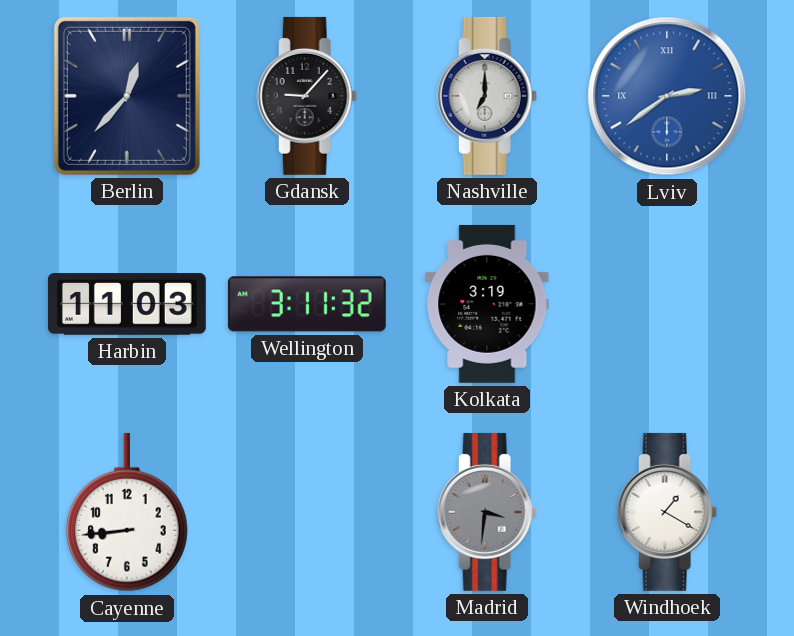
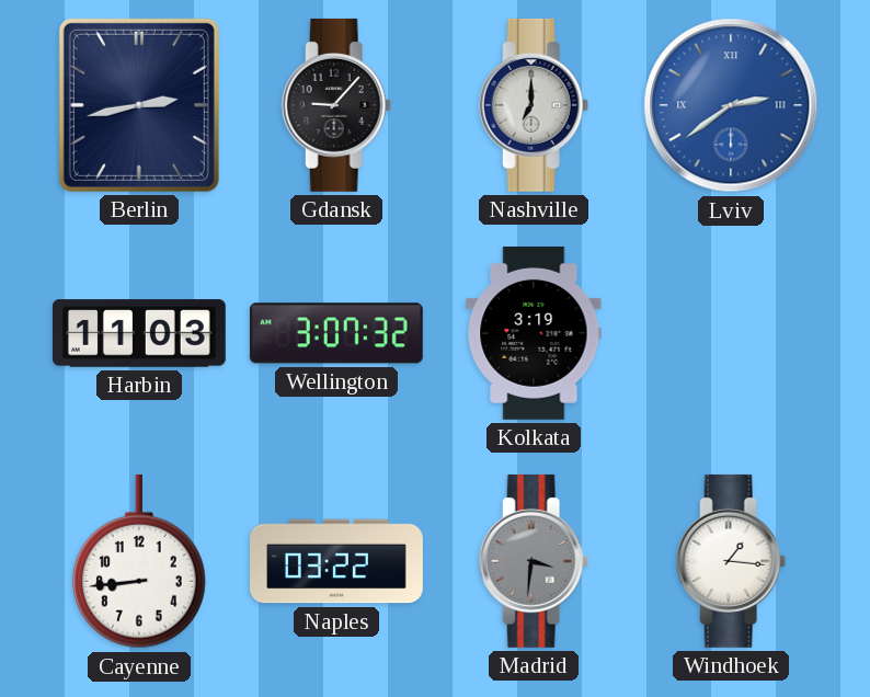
Berlin: 12:37 -> 2:43 (139, 105)
Wellington: 3:11 -> 3:07 (336, 333)
Naples: none -> 03:22 (337, 561)
Windhoek: 1:20 -> 1:16 (731, 561)
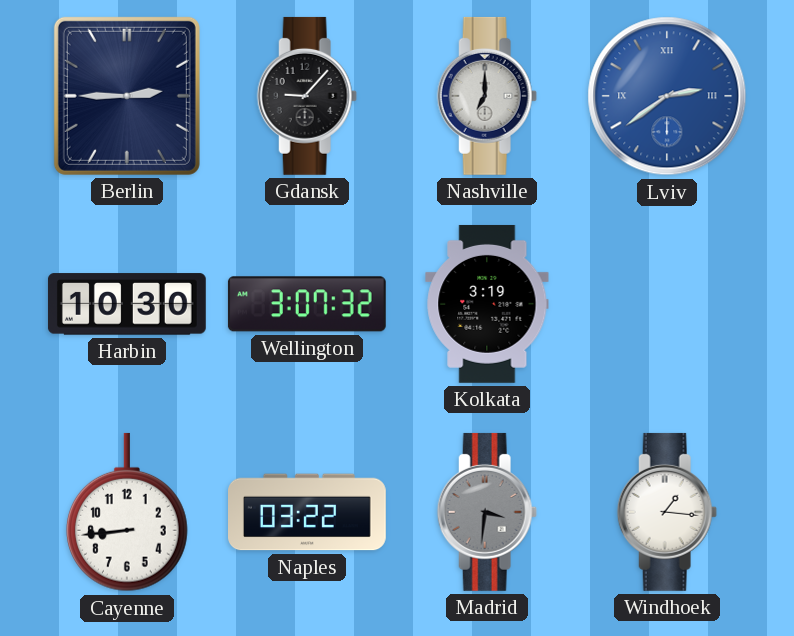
Berlin: 2:43 -> 2:45 (127, 96)
Harbin: 11:03 -> 10:30 (127, 304)
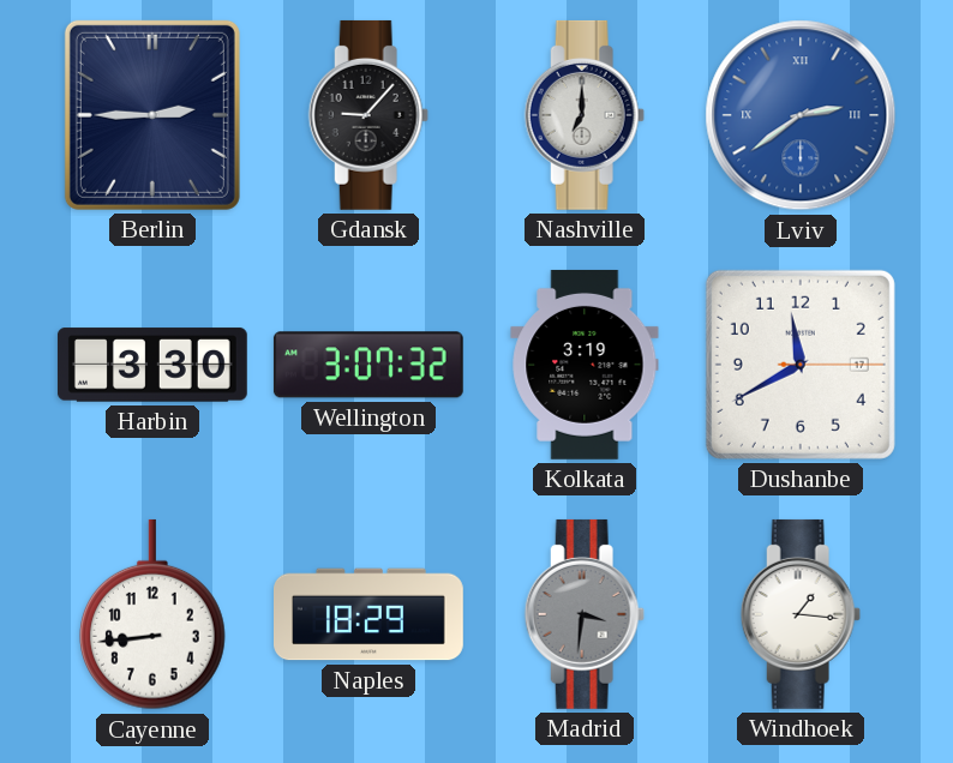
Harbin: 10:30 -> 3:30 (152, 365)
Dushanbe: none -> 11:40 (801, 365)
Naples: 03:22 -> 18:29 (370, 614)
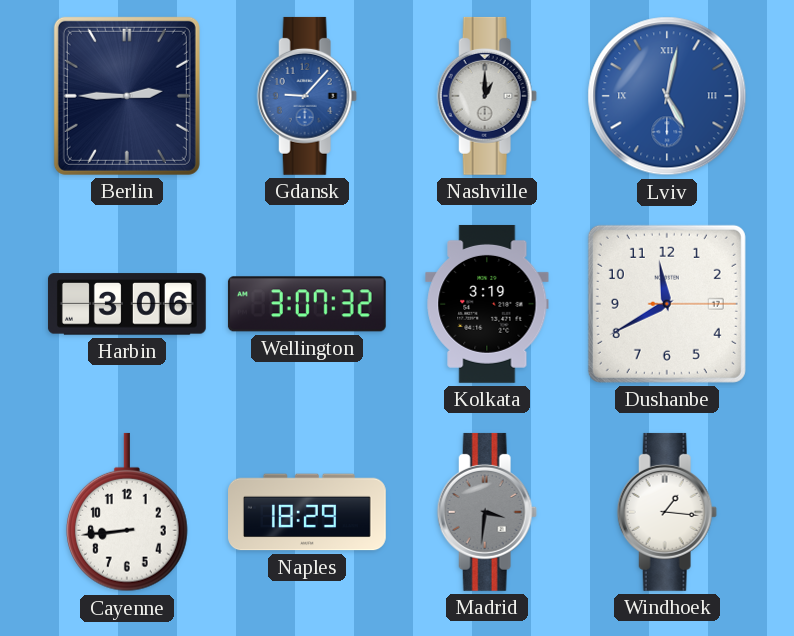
Gdansk dial: black -> blue (307, 96)
Nashville: 7:00 -> 1:00 (487, 96)
Lviv: 2:39 -> 5:02 (667, 96)
Harbin: 3:30 -> 3:06 (127, 304)
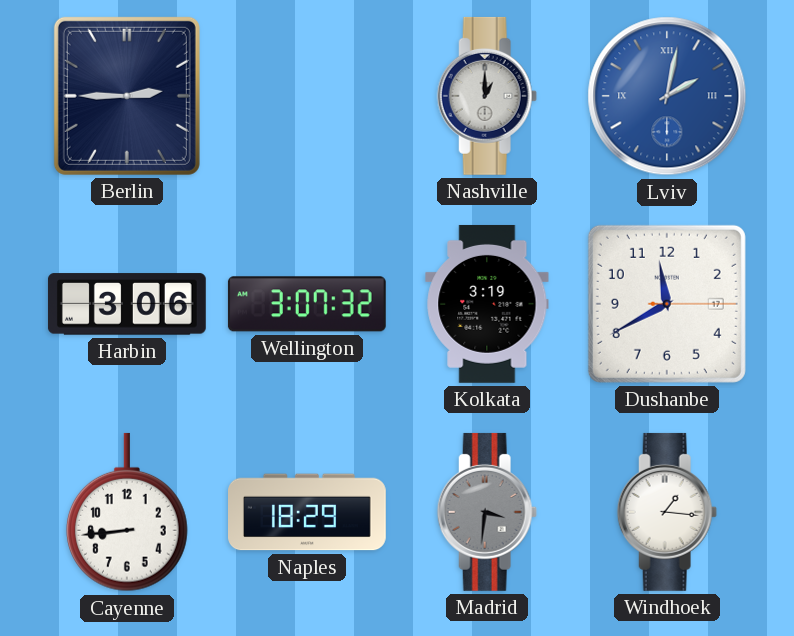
Gdansk: 9:07 -> none (307, 96)
Lviv: 5:02 -> 2:02 (667, 96)
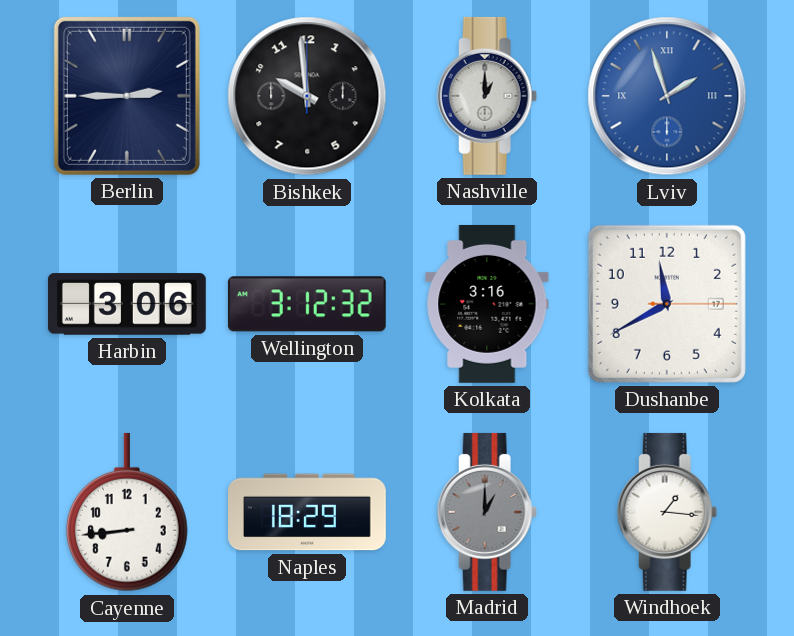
Bishkek: none -> 9:59 (307, 96)
Lviv: 2:02 -> 1:57 (667, 96)
Wellington: 3:07 -> 3:12 (307, 304)
Kolkata: 3:19 -> 3:16 (487, 304)
Madrid: 3:31 -> 1:00 (487, 512)
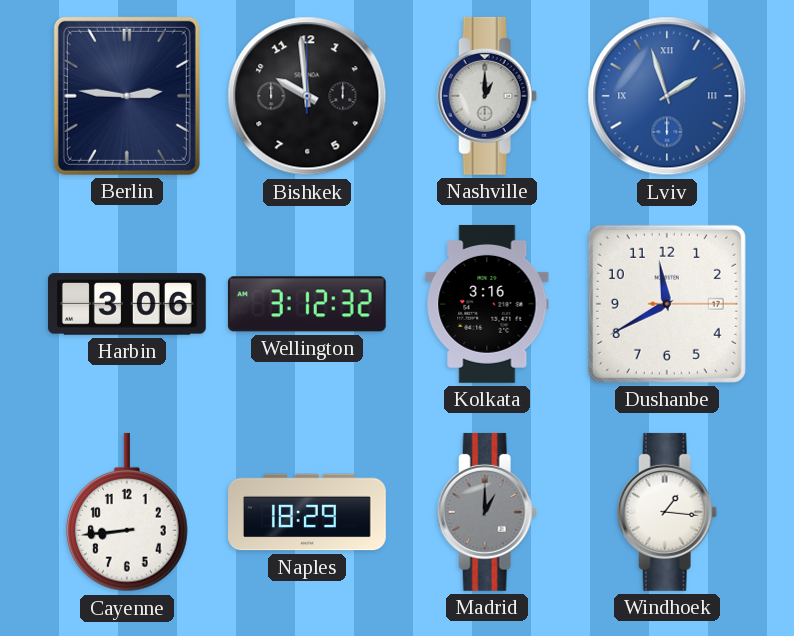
Berlin: 2:45 -> 2:46 (127, 96)
